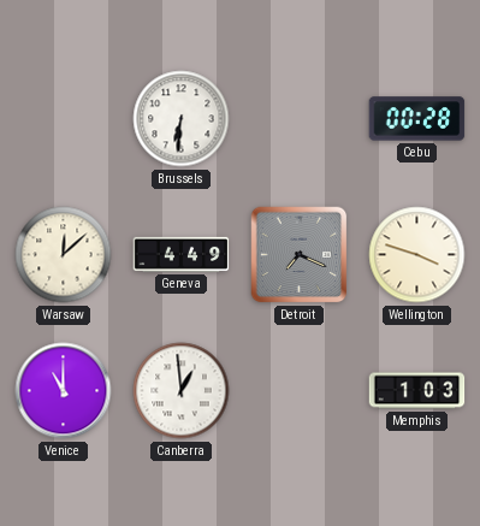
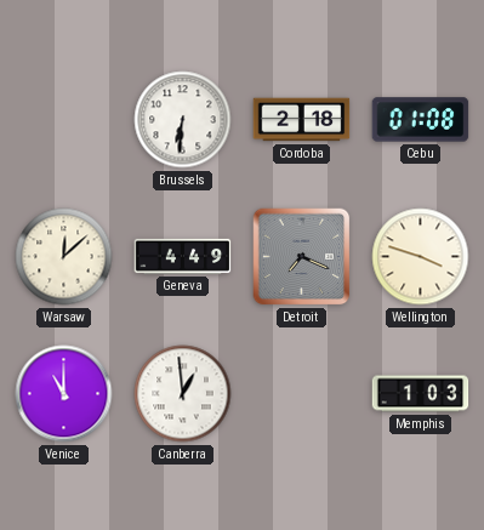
Cordoba: none -> 2:18 (302, 120)
Cebu: 00:28 -> 01:08 (421, 120)
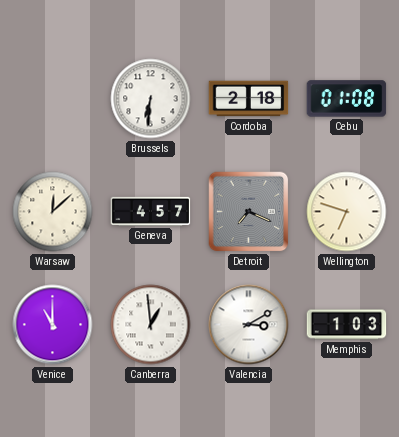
Geneva: 4:49 -> 4:57 (151, 211)
Wellington: 3:48 -> 6:48 (347, 212)
Valencia: none -> 3:10 (249, 325)
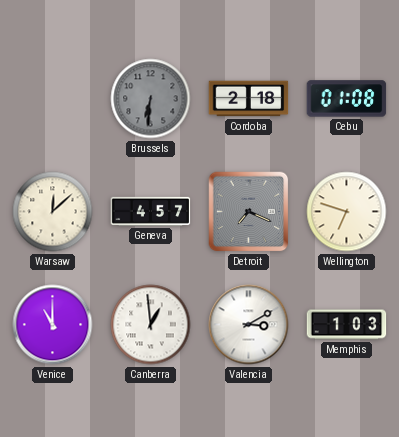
Brussels dial: white -> grey (151, 99)
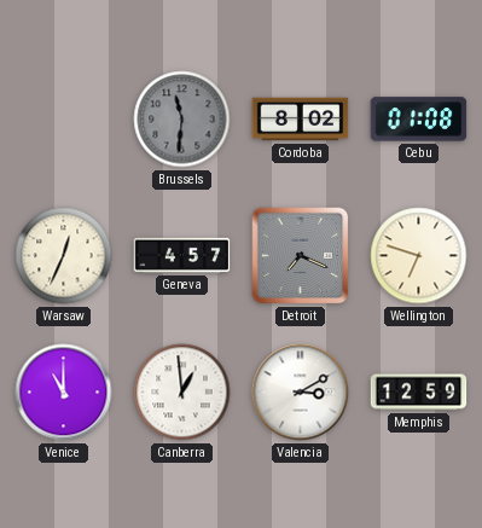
Brussels: 6:31 -> 11:31 (182, 120)
Cordoba: 2:18 -> 8:02 (301, 120)
Warsaw: 12:08 -> 12:34 (64, 256)
Memphis: 1:03 -> 12:59 (419, 393)
